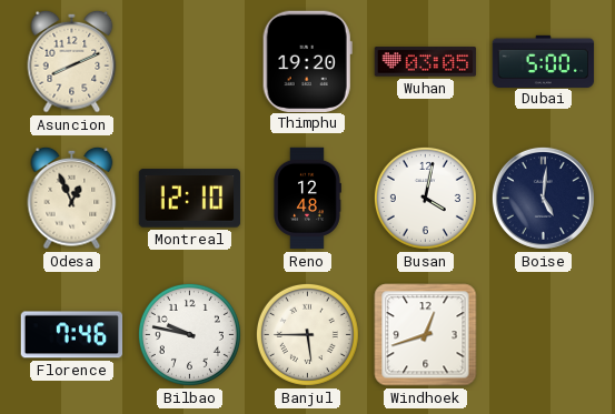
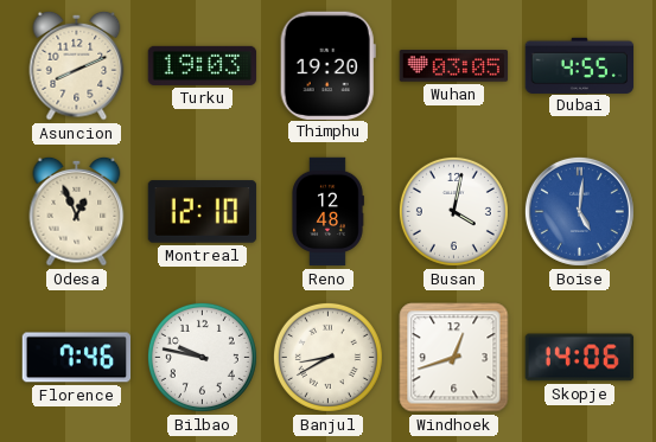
Turku: none -> 19:03 (203, 65)
Dubai: 5:00 -> 4:55 (580, 65)
Boise dial: navy -> blue (579, 211)
Banjul: 5:45 -> 8:40 (327, 357)
Skopje: none -> 14:06 (580, 358)
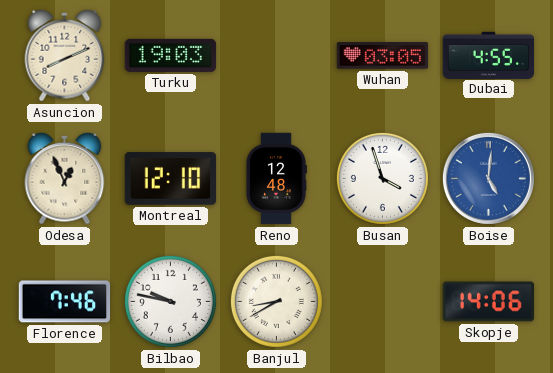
Thimphu: 19:20 -> none (327, 65)
Busan: 4:02 -> 3:57 (382, 178)
Windhoek: 12:42 -> none (454, 358)
